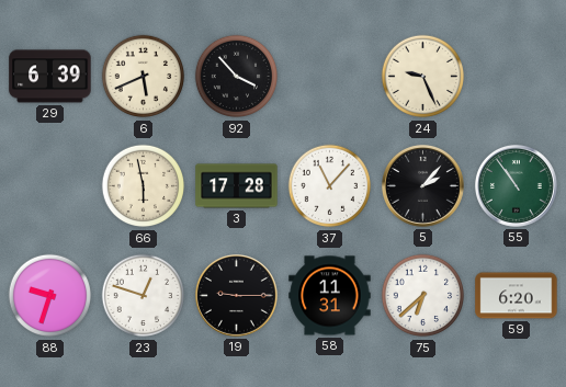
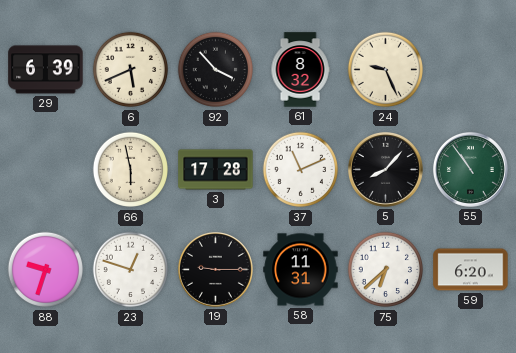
61: none -> 8:32 (300, 70)
37: 11:07 -> 11:11 (301, 170)
5: 2:07 -> 8:07 (385, 169)
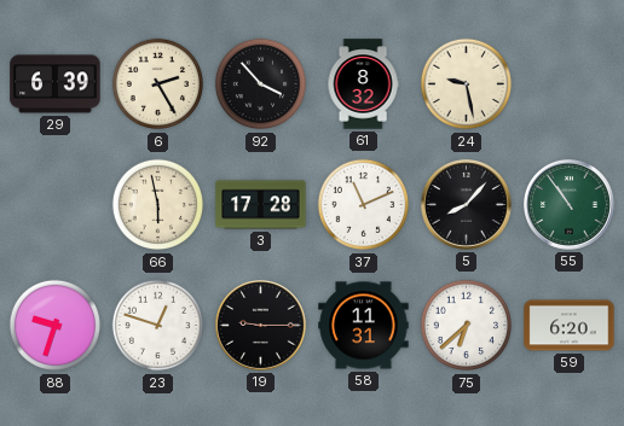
6: 5:41 -> 2:25 (158, 84)
24: 9:26 -> 9:28 (467, 84)
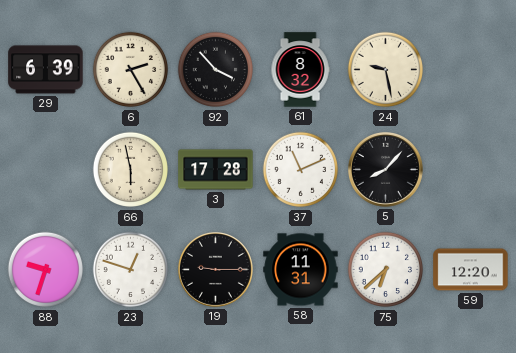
55: 10:54 -> none (568, 204)
59: 6:20 -> 12:20 (471, 270)
